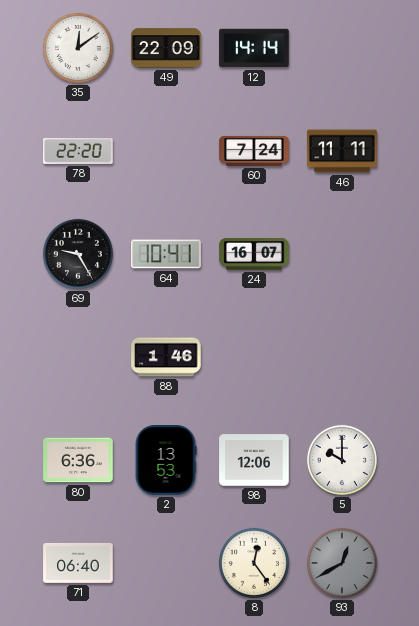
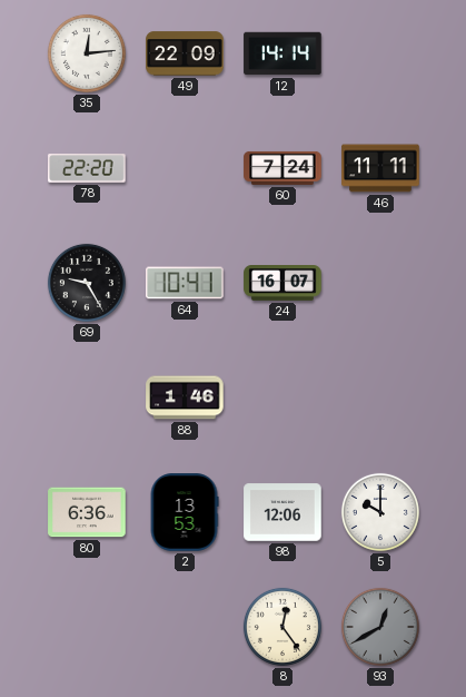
35: 12:09 -> 12:14 (87, 53)
71: 06:40 -> none (78, 563)
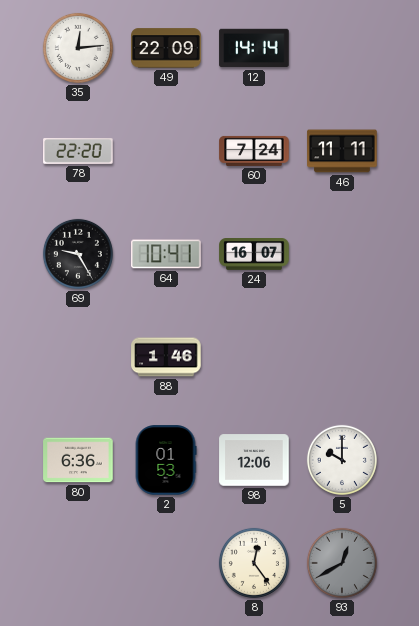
2: 13:53 -> 01:53 (166, 460)
